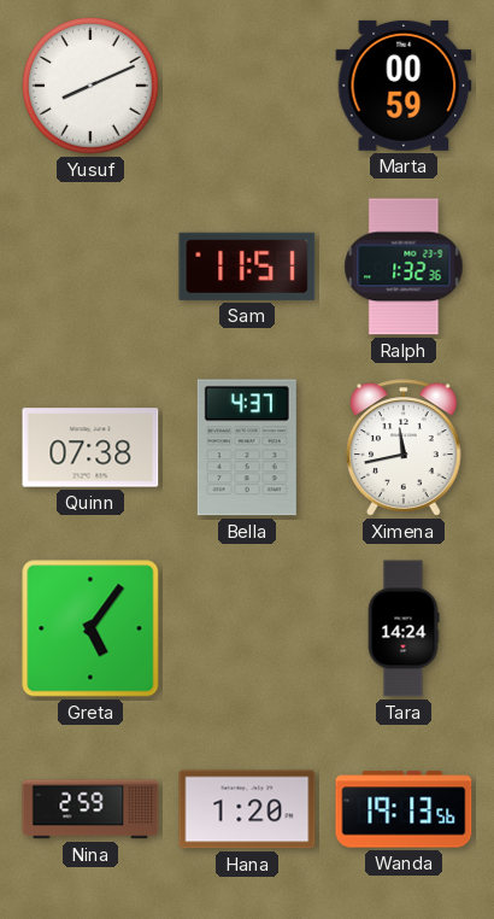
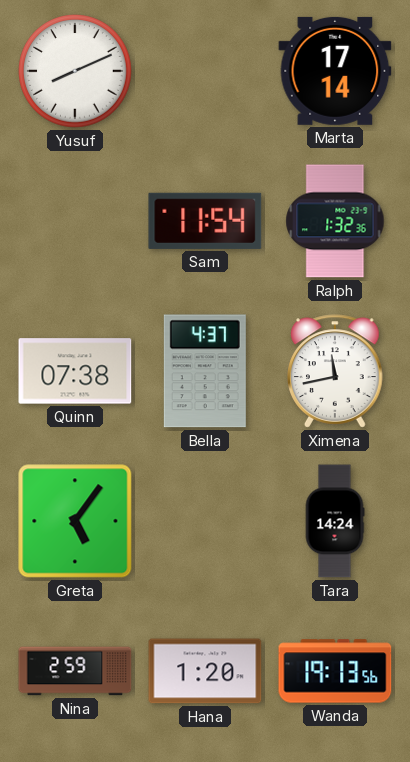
Marta: 00:59 -> 17:14 (335, 71)
Sam: 11:51 -> 11:54 (205, 221)
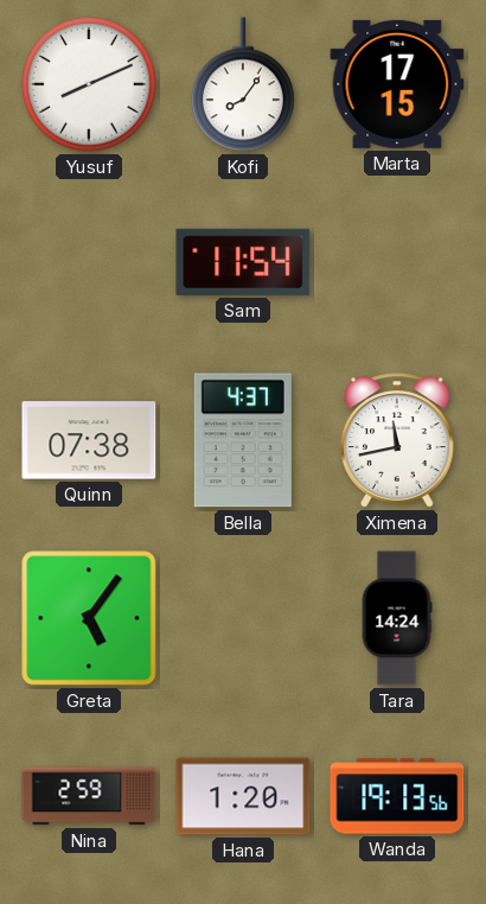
Kofi: none -> 8:06 (244, 84)
Marta: 17:14 -> 17:15 (397, 84)
Ralph: 1:32 -> none (335, 221)
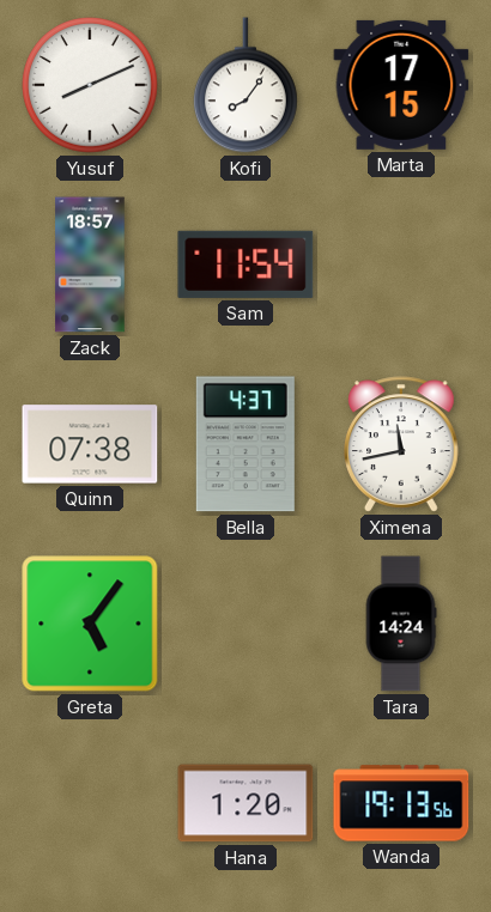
Zack: none -> 18:57 (90, 265)
Nina: 2:59 -> none (89, 796)
